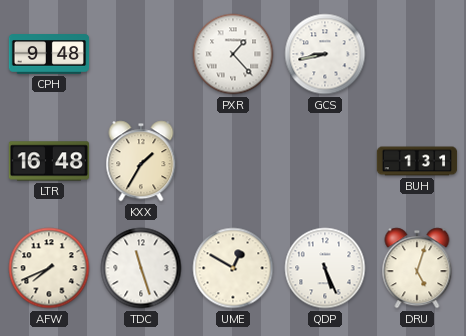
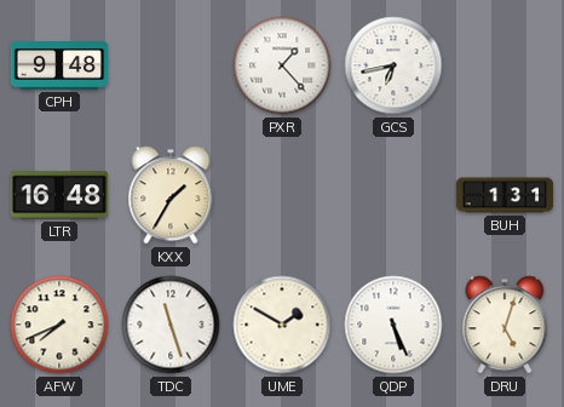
GCS: 8:43 -> 6:43 (393, 65)
UME: 12:50 -> 1:50 (282, 325)
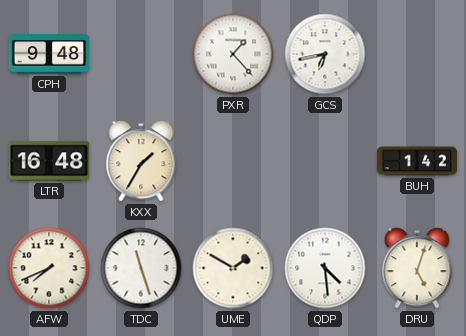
BUH: 1:31 -> 1:42 (417, 161)
QDP: 5:26 -> 4:29 (325, 268)
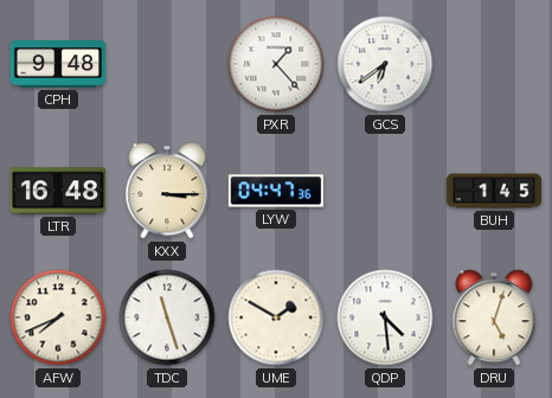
GCS: 6:43 -> 6:39 (385, 64)
KXX: 1:35 -> 3:15 (167, 191)
LYW: none -> 04:47 (275, 191)
BUH: 1:42 -> 1:45 (494, 191)
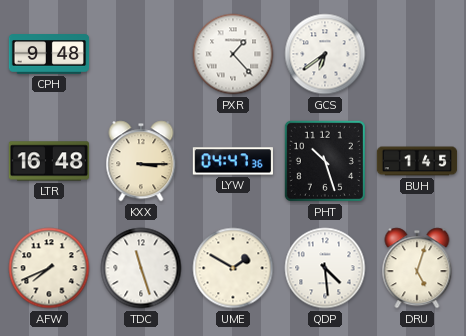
PHT: none -> 10:27 (325, 161)
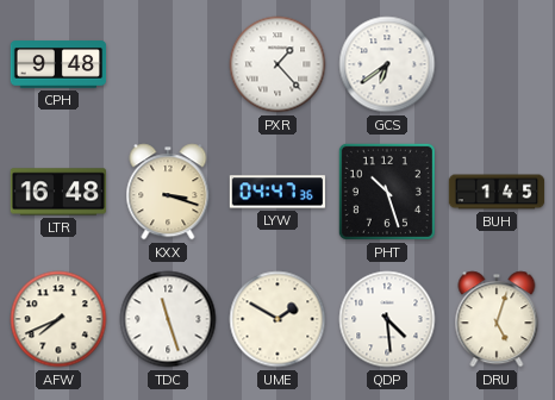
KXX: 3:15 -> 3:18 (168, 192)
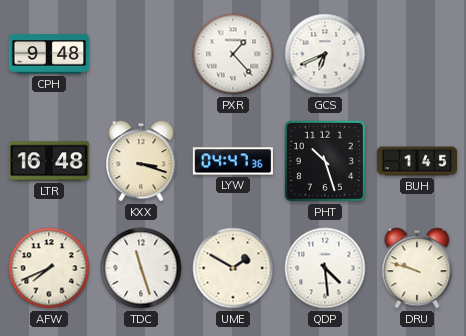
GCS: 6:39 -> 6:41 (325, 54)
DRU: 5:03 -> 9:48 (417, 268)
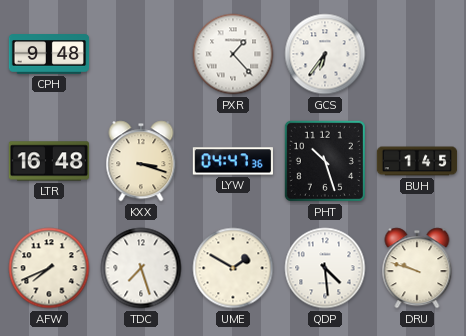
GCS: 6:41 -> 6:36 (325, 54)
TDC: 11:27 -> 7:27 (141, 268)
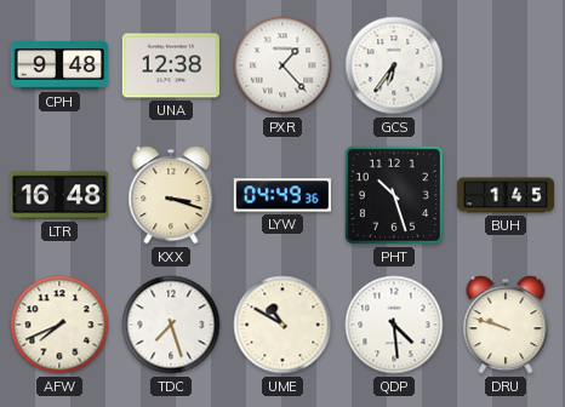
UNA: none -> 12:38 (170, 65)
LYW: 04:47 -> 04:49 (281, 195)
UME: 1:50 -> 10:50 (282, 325)
